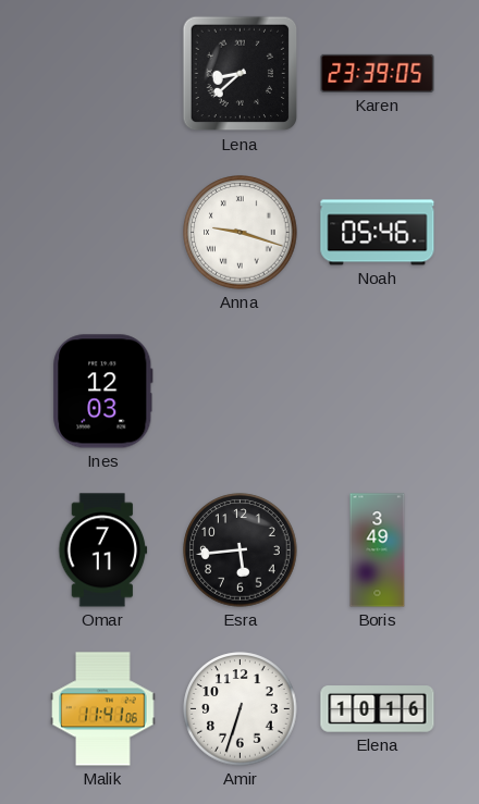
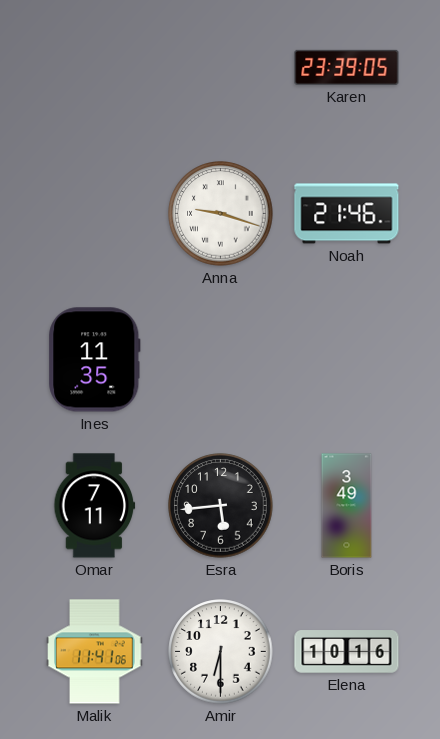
Lena: 8:38 -> none (241, 74)
Noah: 05:46 -> 21:46 (347, 214)
Ines: 12:03 -> 11:35 (95, 360)
Amir: 6:33 -> 6:30 (221, 652)
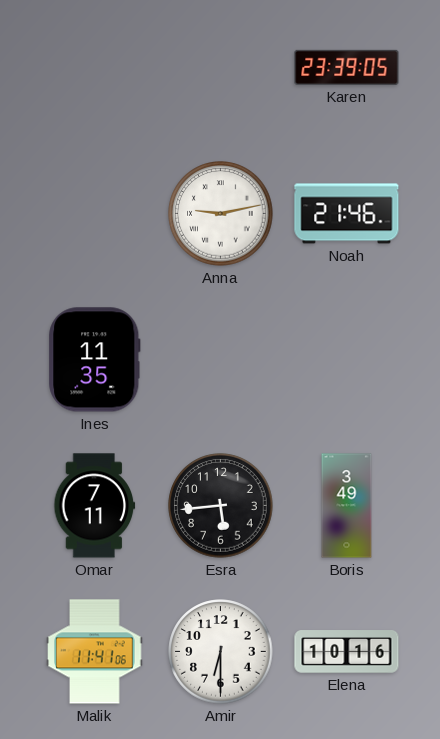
Anna: 9:18 -> 9:13 (221, 214)
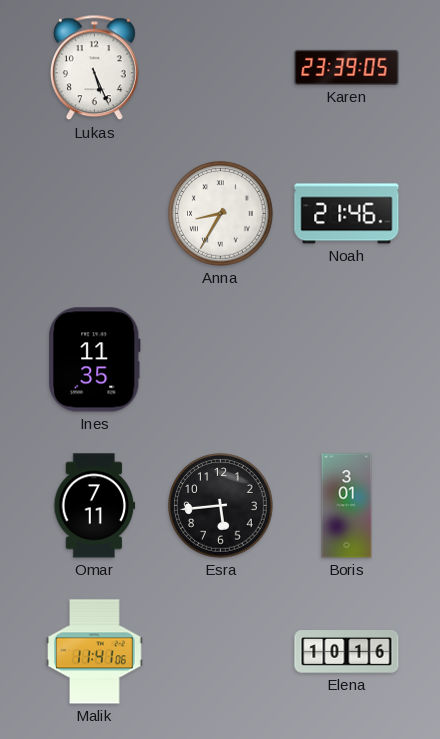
Lukas: none -> 5:26 (94, 68)
Anna: 9:13 -> 8:35 (221, 214)
Boris: 3:49 -> 3:01 (347, 506)
Amir: 6:30 -> none (221, 652)
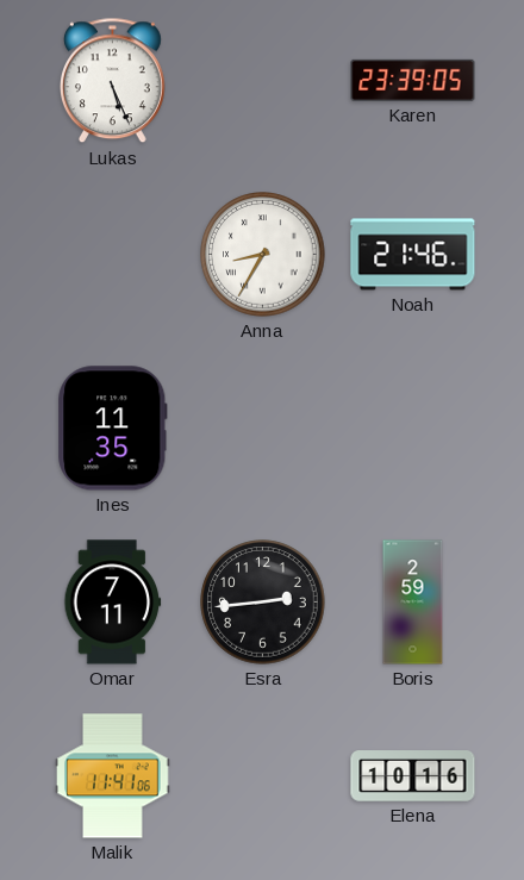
Esra: 5:44 -> 2:44 (263, 603)
Boris: 3:01 -> 2:59 (413, 603)
